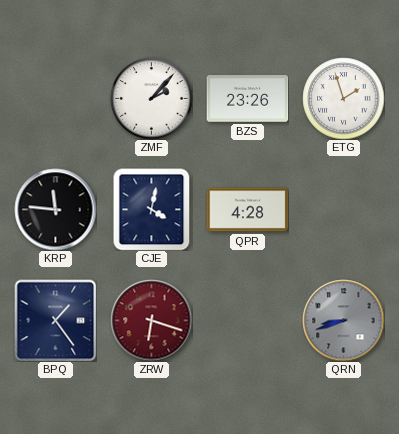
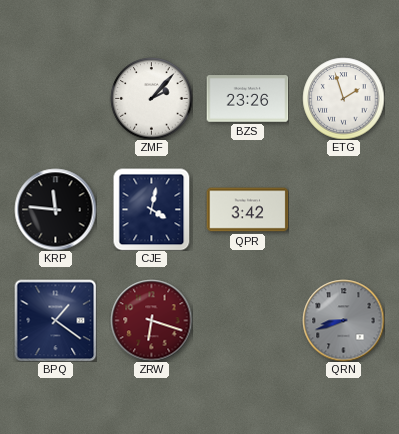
QPR: 4:28 -> 3:42 (247, 210)
BPQ: 1:24 -> 1:21 (55, 320)
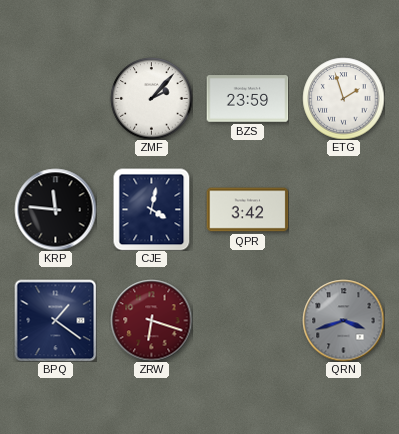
BZS: 23:26 -> 23:59 (247, 99)
QRN: 8:42 -> 3:42 (343, 320)
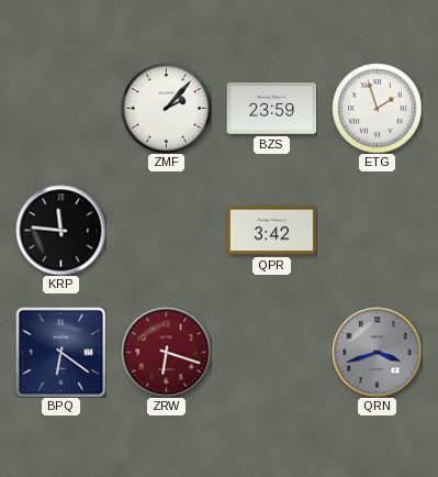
CJE: 4:02 -> none (152, 209)
BPQ: 1:21 -> 6:21 (60, 352)
